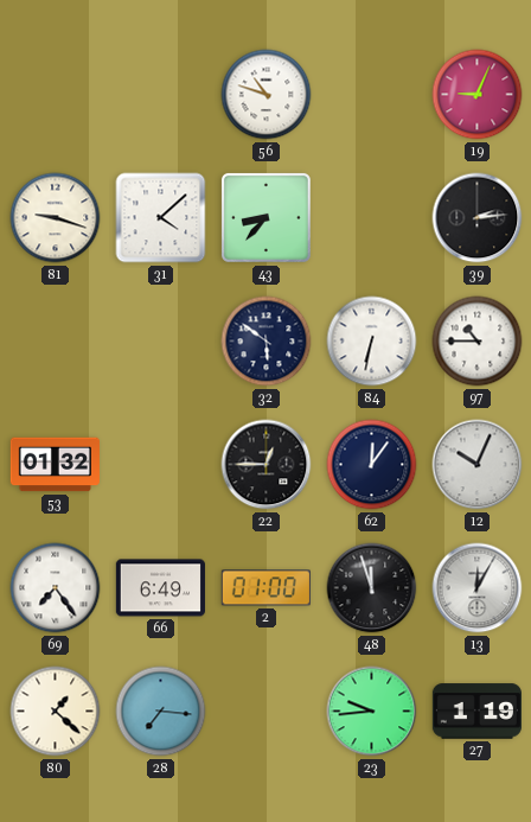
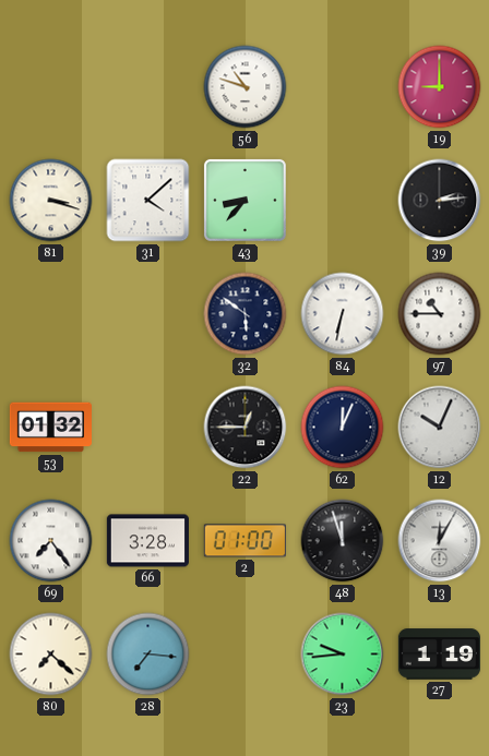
19: 9:04 -> 9:00 (440, 87)
81: 9:18 -> 3:18 (51, 201)
62: 12:06 -> 12:04 (343, 428)
66: 6:49 -> 3:28 (147, 541)
80: 1:22 -> 7:22 (51, 655)
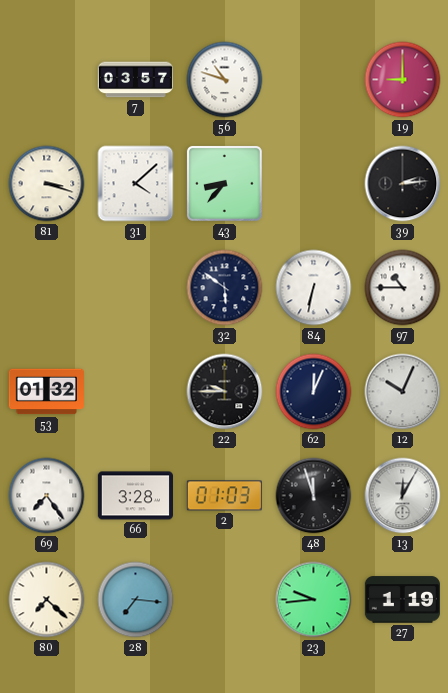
7: none -> 03:57 (135, 80)
22: 12:45 -> 9:45 (225, 392)
2: 01:00 -> 01:03 (224, 496)
